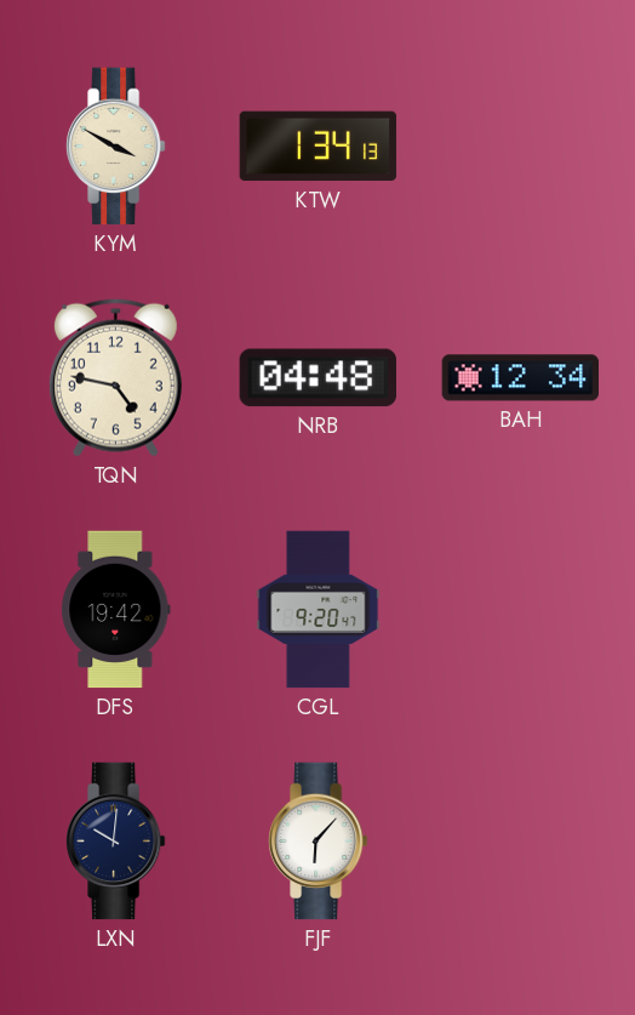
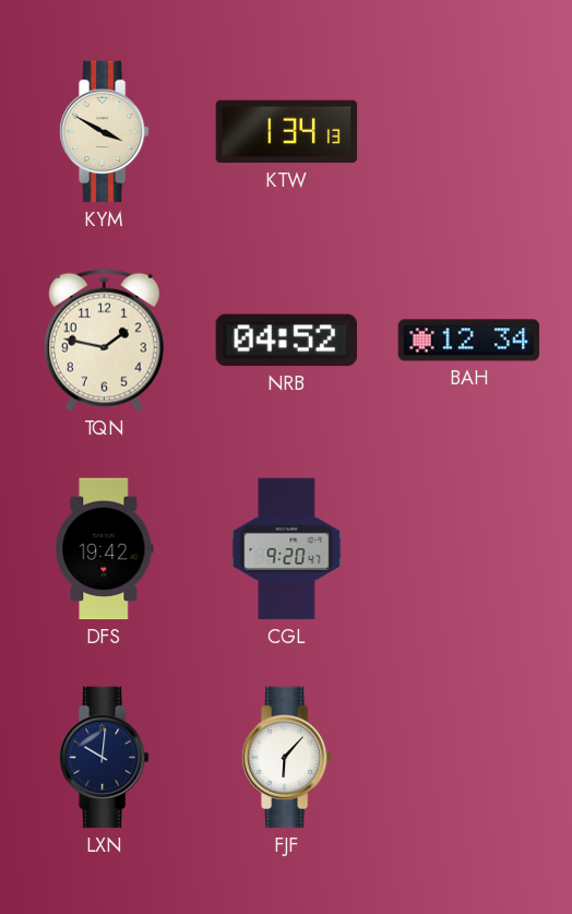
TQN: 4:47 -> 1:47 (104, 340)
NRB: 04:48 -> 04:52 (286, 341)
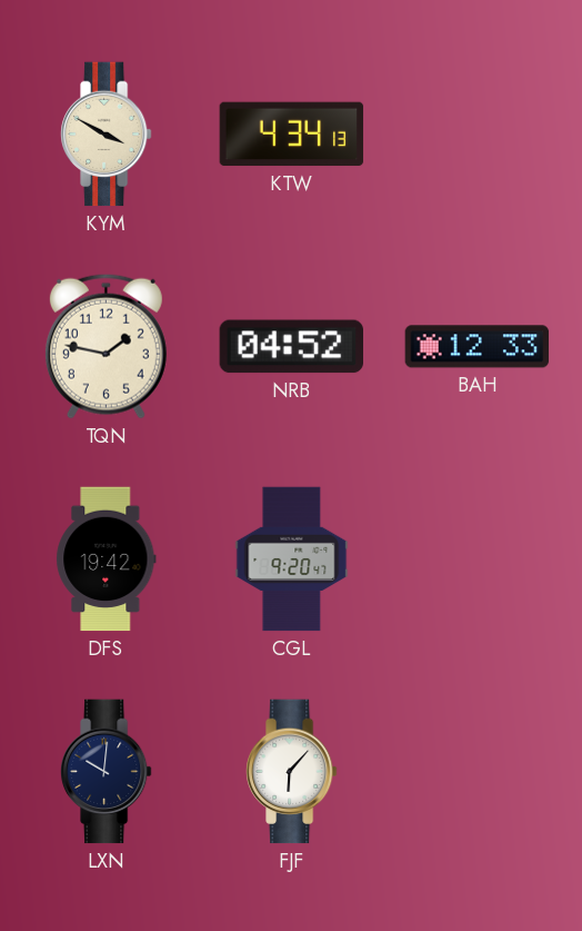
KTW: 1:34 -> 4:34 (292, 135)
BAH: 12:34 -> 12:33 (478, 347)
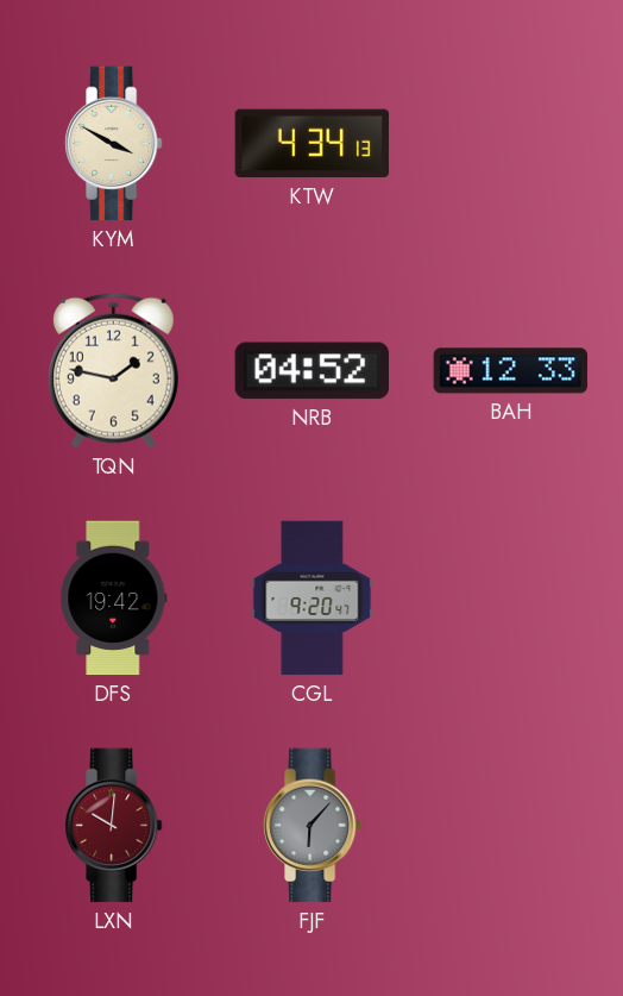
LXN dial: navy -> burgundy (113, 826)
FJF dial: white -> grey (311, 826)
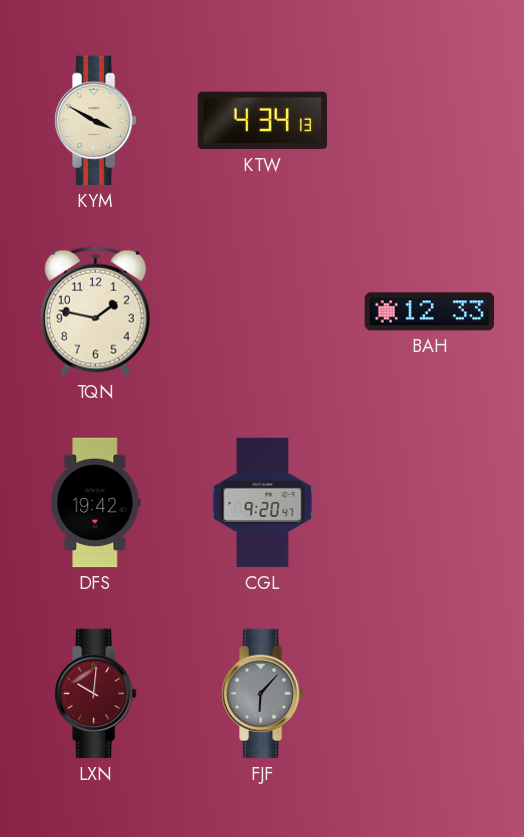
NRB: 04:52 -> none (311, 371)
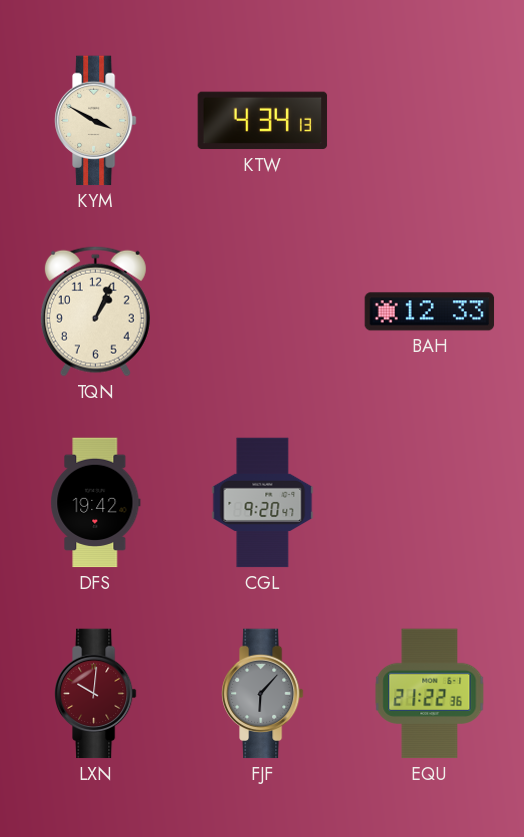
TQN: 1:47 -> 1:04 (95, 311)
EQU: none -> 21:22 (430, 694)
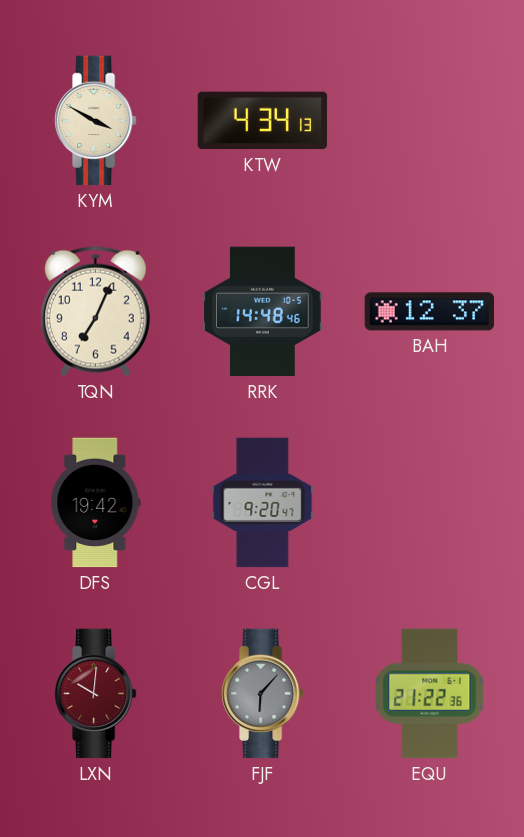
TQN: 1:04 -> 7:04 (95, 311)
RRK: none -> 14:48 (263, 312)
BAH: 12:33 -> 12:37 (430, 312)
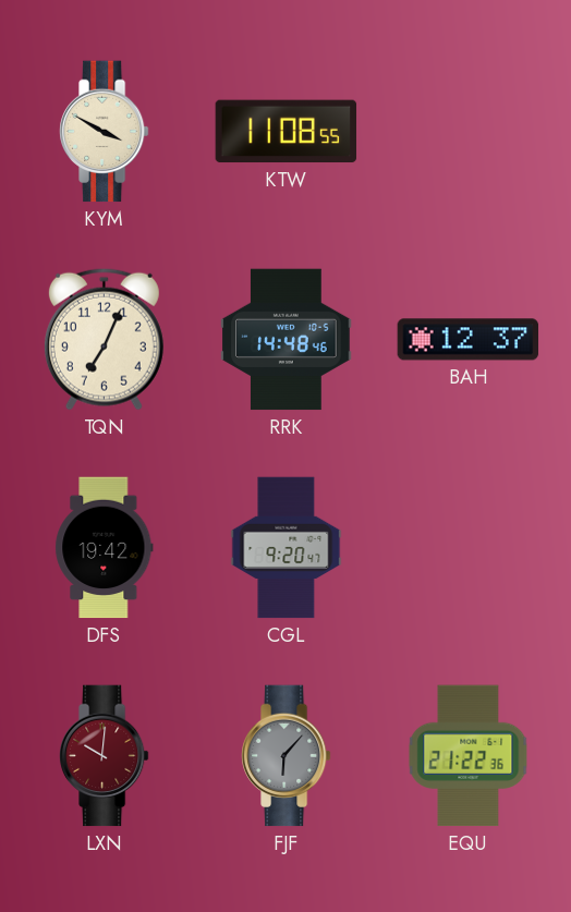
KTW: 4:34 -> 11:08 (287, 132)
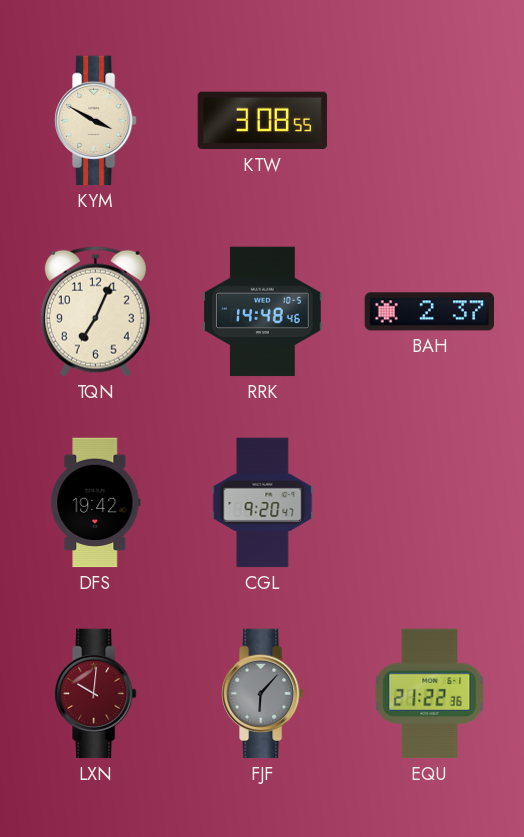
KTW: 11:08 -> 3:08 (263, 121)
BAH: 12:37 -> 2:37 (430, 312)
